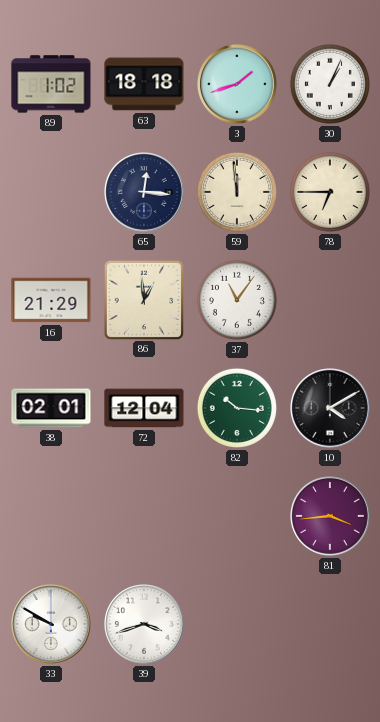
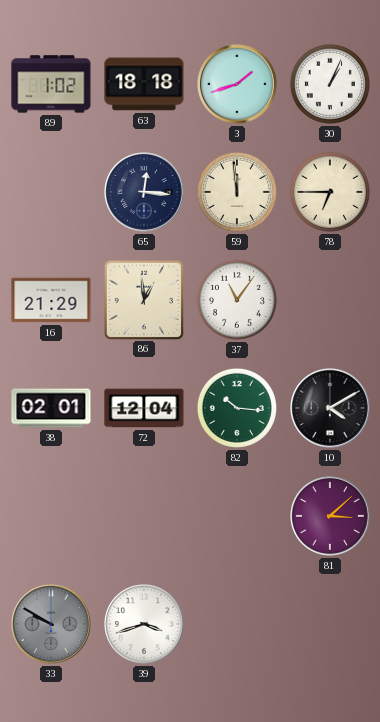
81: 3:44 -> 3:08 (331, 517)
33 dial: white -> grey (52, 625)
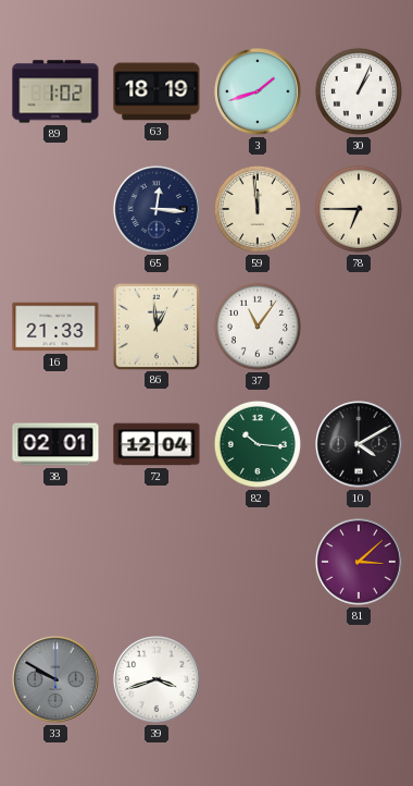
63: 18:18 -> 18:19 (157, 91)
16: 21:29 -> 21:33 (55, 327)
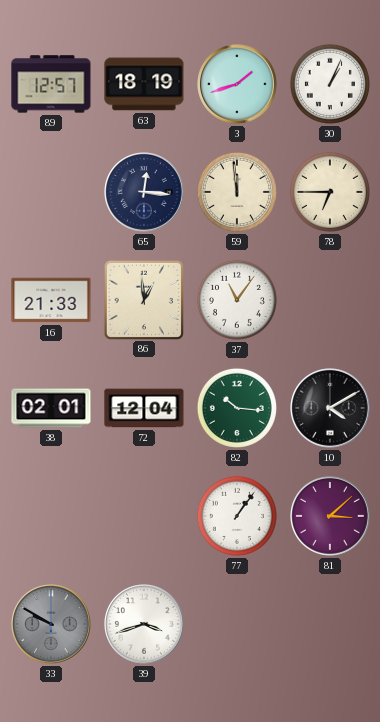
89: 1:02 -> 12:57 (51, 84)
77: none -> 1:06 (237, 516)
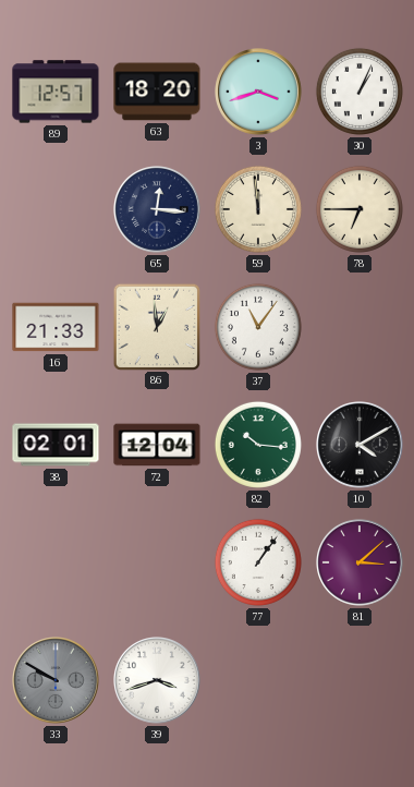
63: 18:19 -> 18:20 (157, 92)
3: 1:42 -> 3:42 (259, 93)
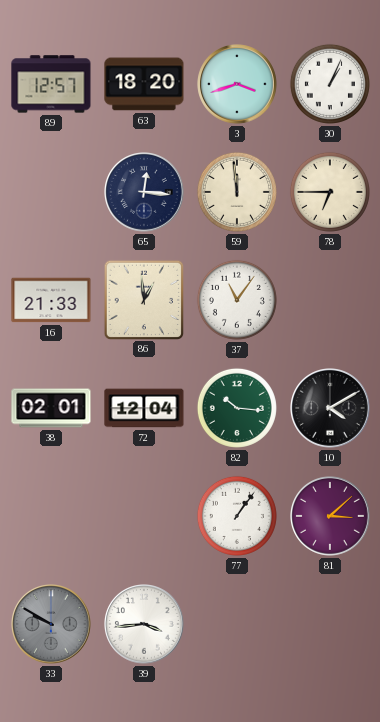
39: 3:42 -> 3:44 (145, 625)
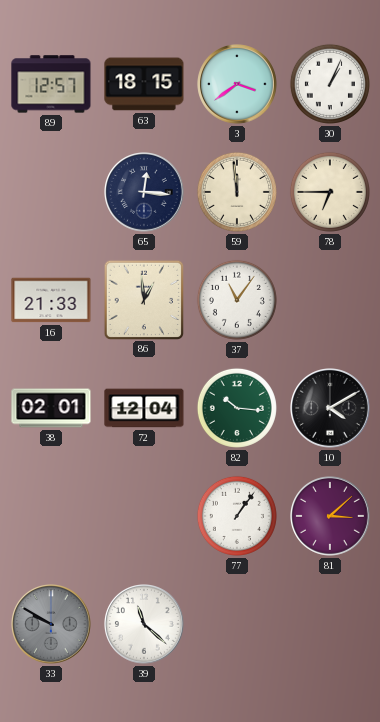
63: 18:20 -> 18:15 (144, 84)
3: 3:42 -> 3:39 (238, 85)
39: 3:44 -> 11:22 (145, 625)
